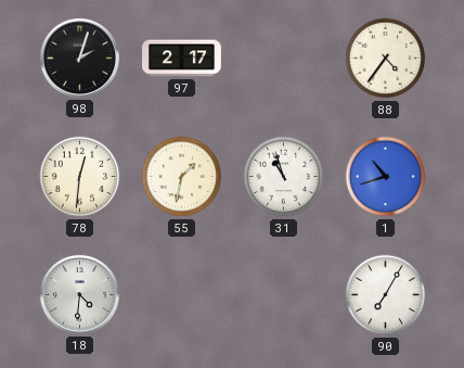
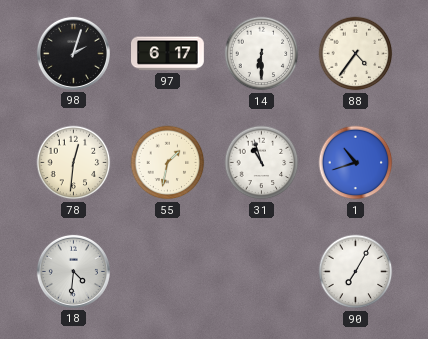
97: 2:17 -> 6:17 (168, 54)
14: none -> 6:30 (262, 54)
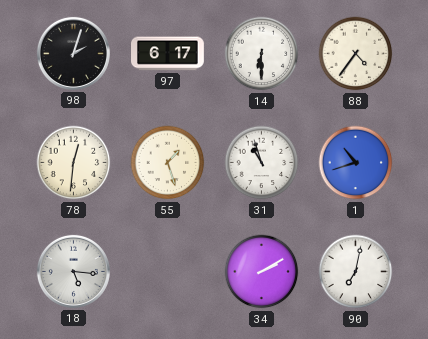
55: 1:32 -> 1:27 (168, 163)
18: 4:31 -> 5:16 (73, 271)
34: none -> 2:10 (262, 272)
90: 7:05 -> 7:02 (356, 272)
